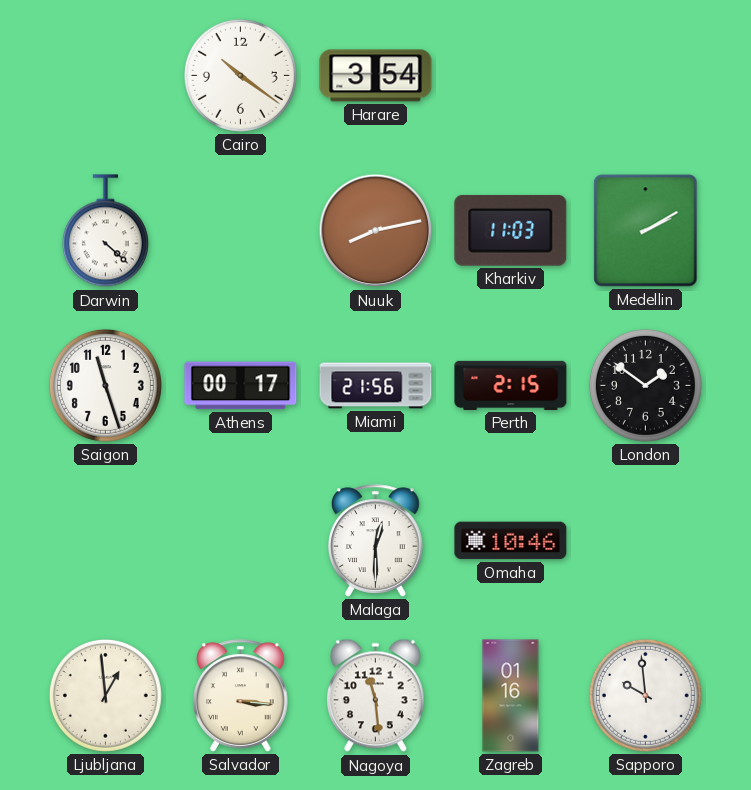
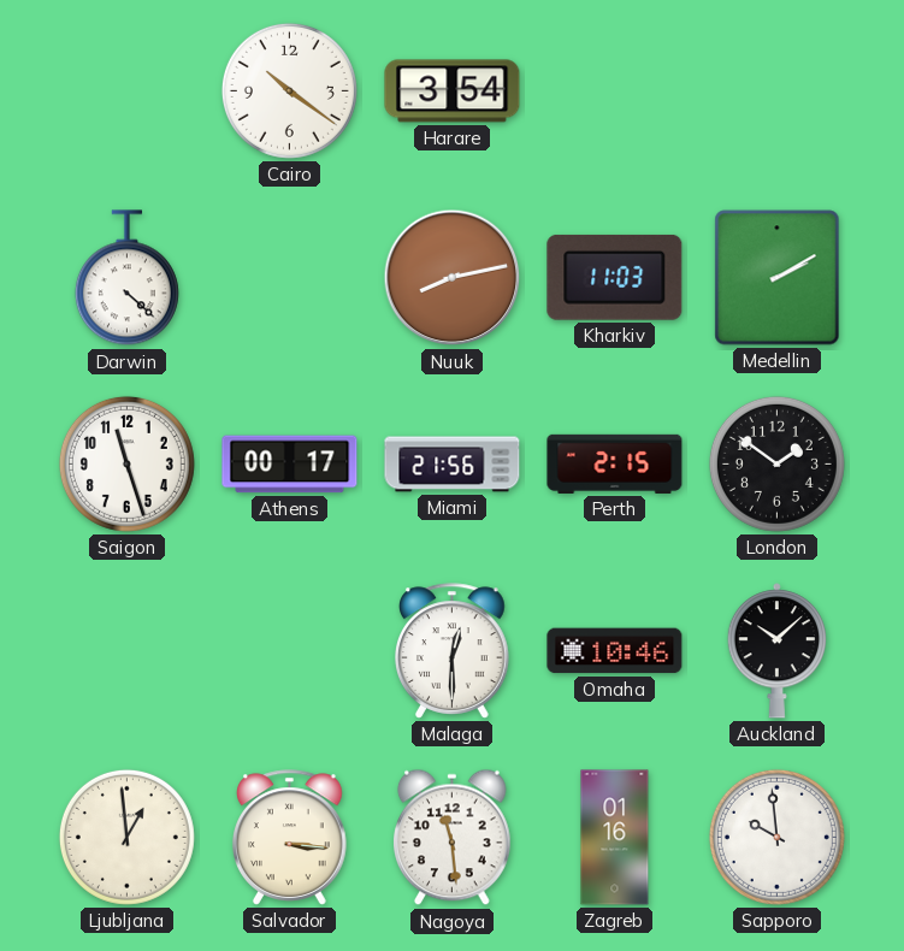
Auckland: none -> 10:08 (776, 651)
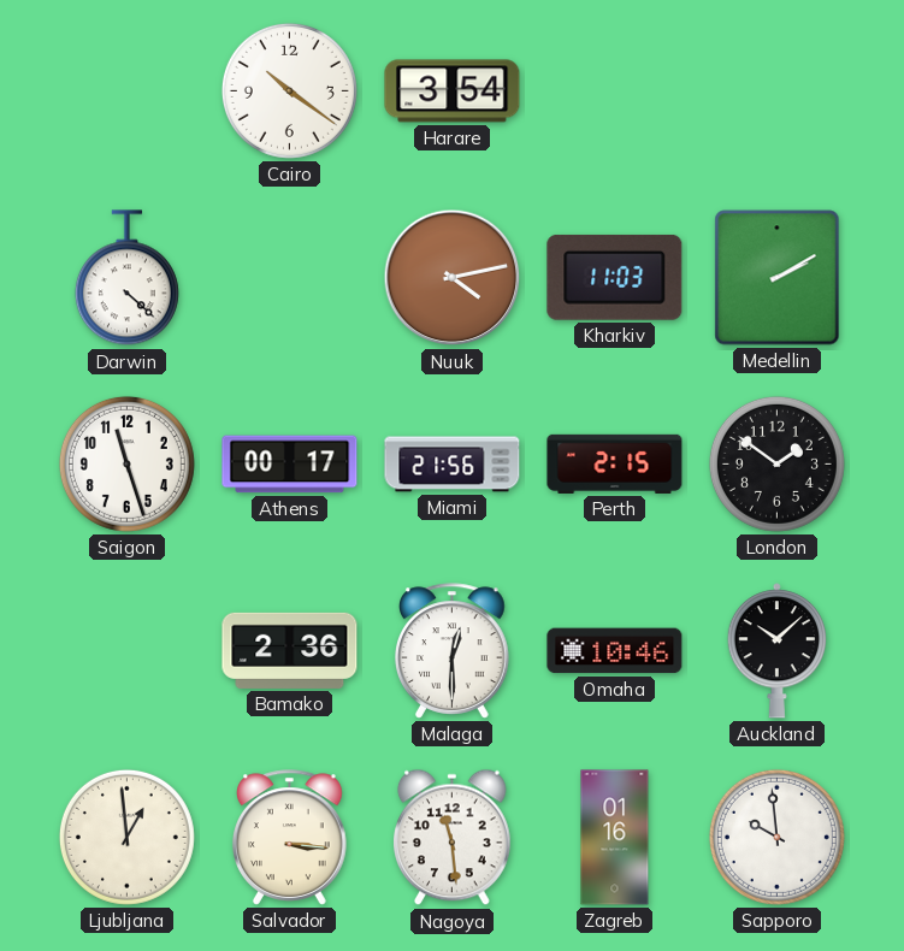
Nuuk: 8:13 -> 4:13 (453, 278)
Bamako: none -> 2:36 (290, 650)
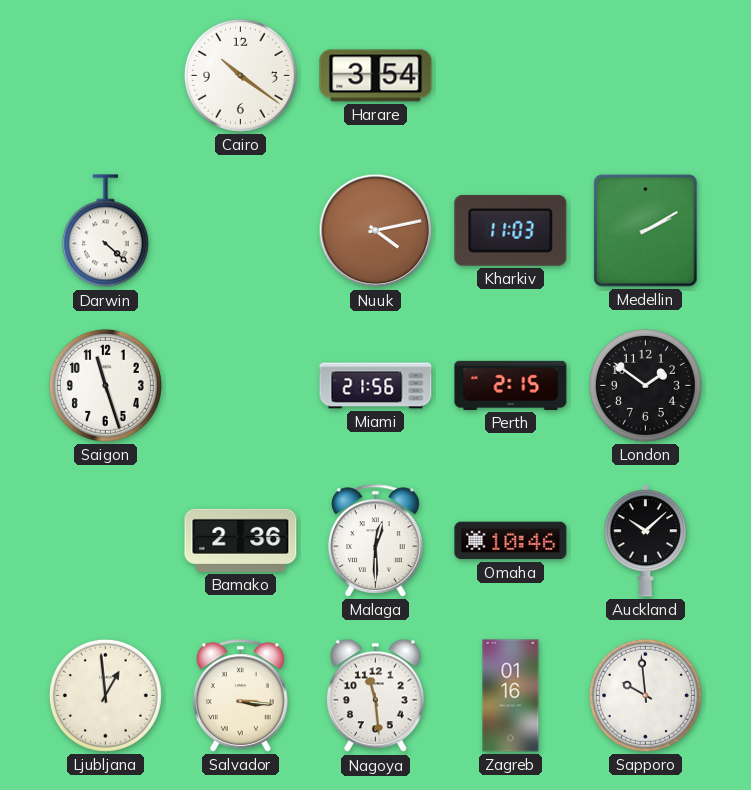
Athens: 00:17 -> none (290, 465)
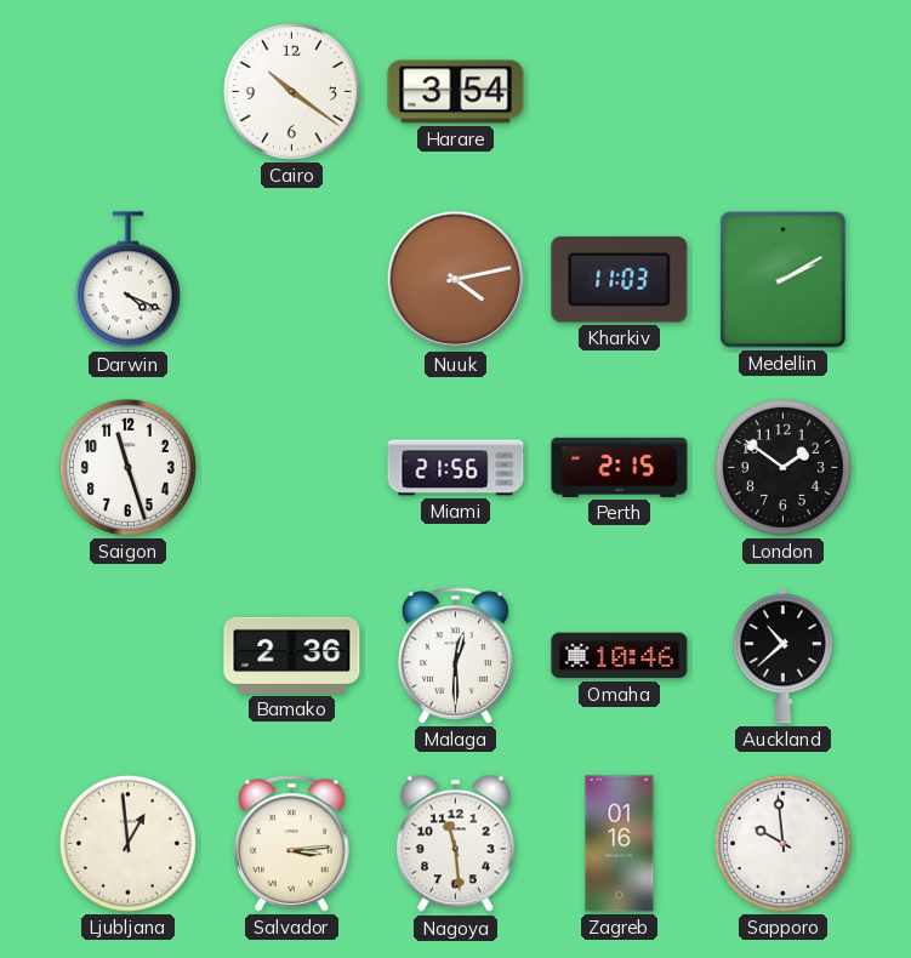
Darwin: 4:22 -> 4:19 (127, 280)
Auckland: 10:08 -> 10:38 (782, 656)
Salvador: 3:16 -> 3:14 (292, 844)
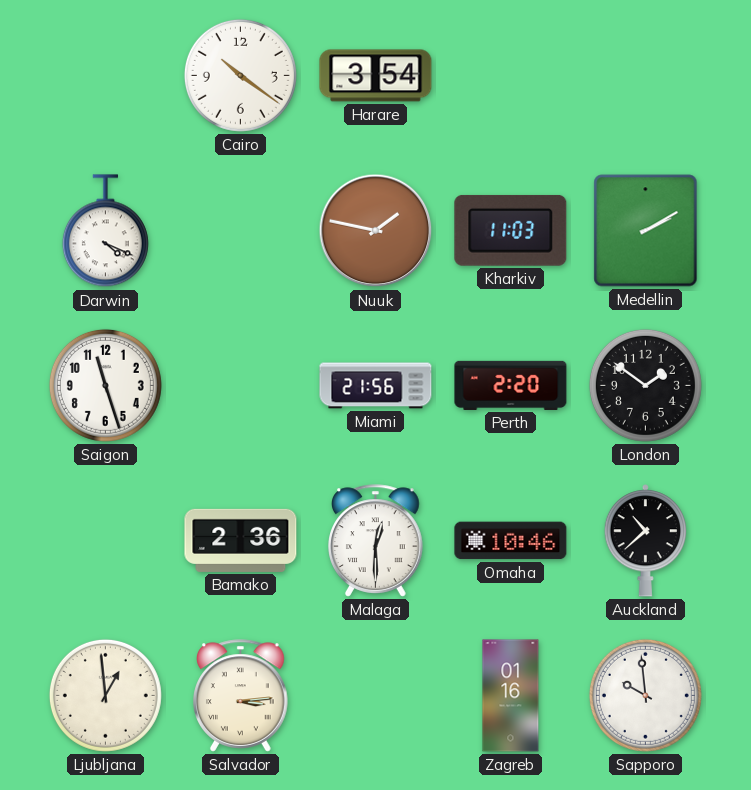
Nuuk: 4:13 -> 1:47 (376, 231)
Perth: 2:15 -> 2:20 (511, 385)
Nagoya: 11:29 -> none (456, 844)
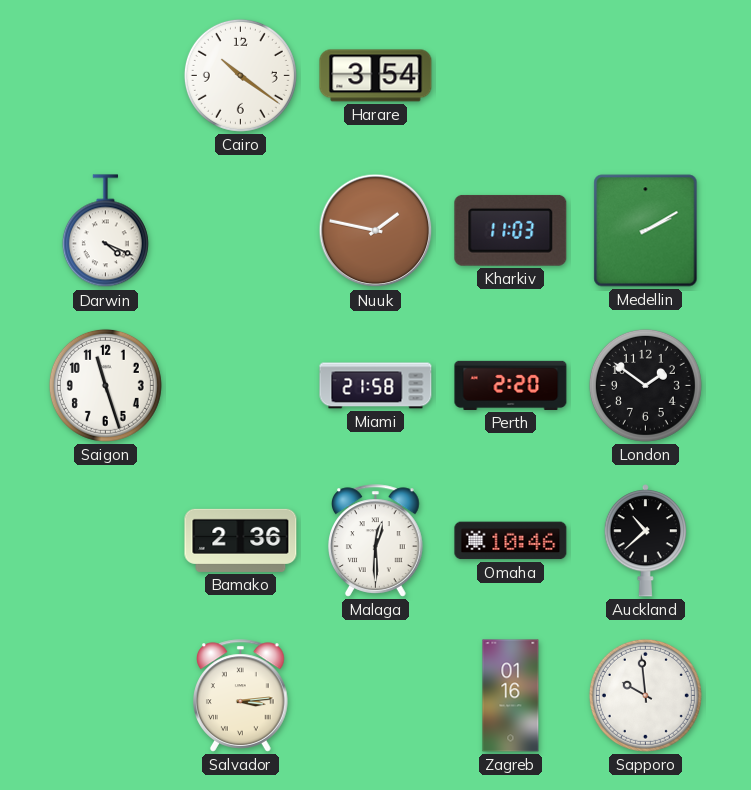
Miami: 21:56 -> 21:58 (376, 386)
Ljubljana: 12:59 -> none (105, 695)
